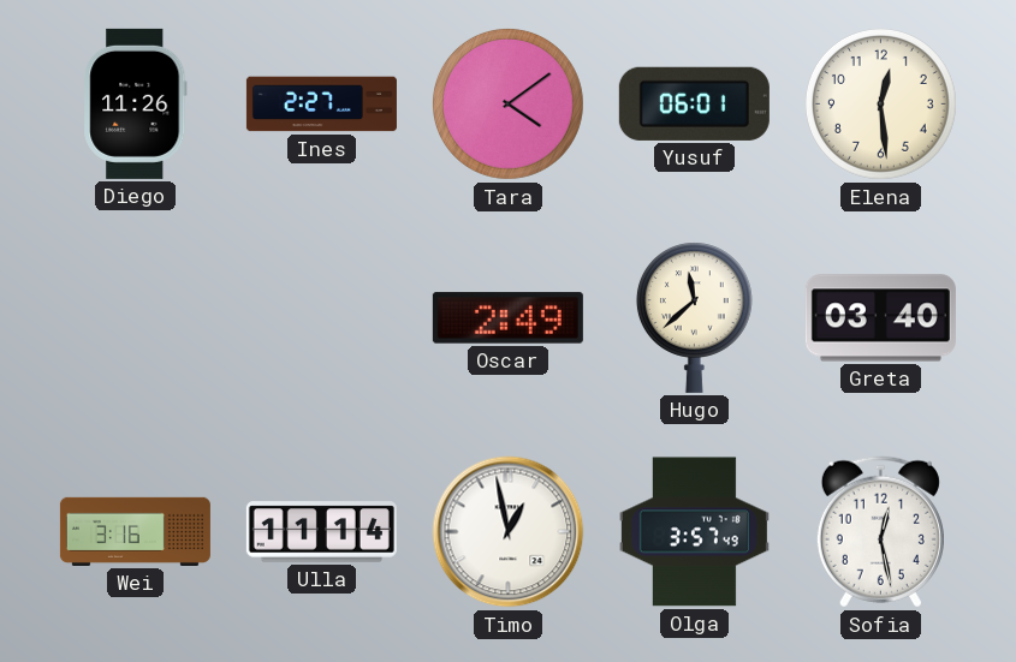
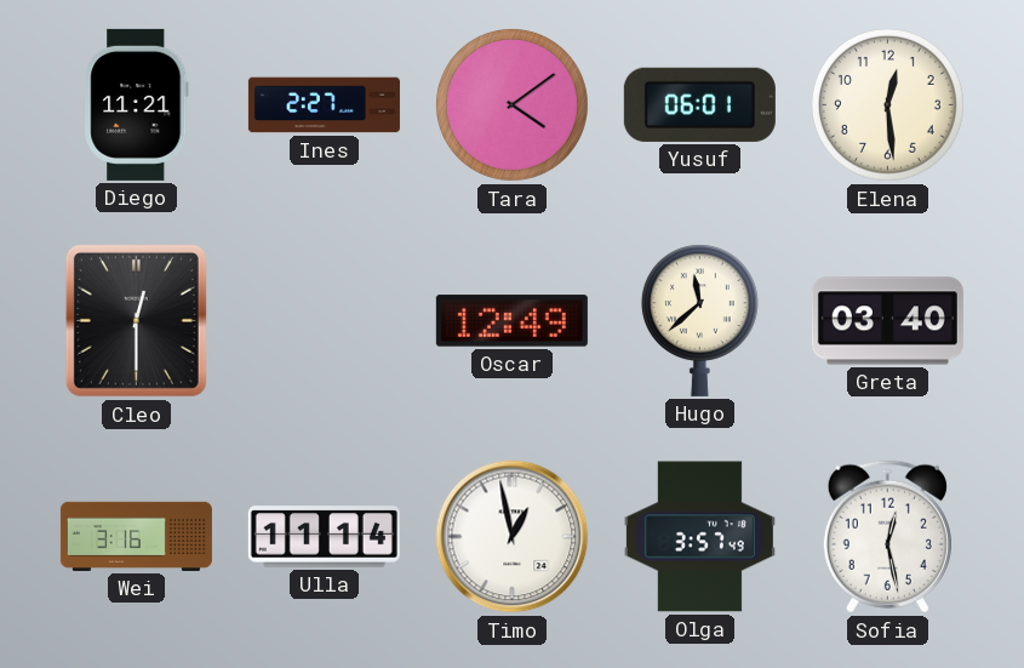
Diego: 11:26 -> 11:21 (137, 104)
Cleo: none -> 12:30 (136, 320)
Oscar: 2:49 -> 12:49 (511, 321)
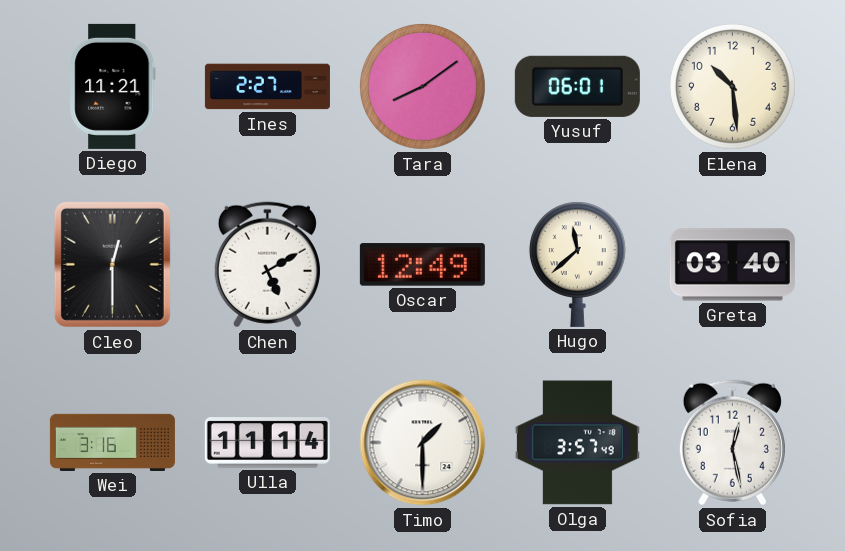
Tara: 4:09 -> 8:09 (422, 86)
Elena: 12:29 -> 10:29 (732, 86)
Chen: none -> 5:10 (267, 265)
Timo: 12:58 -> 1:30 (423, 443)
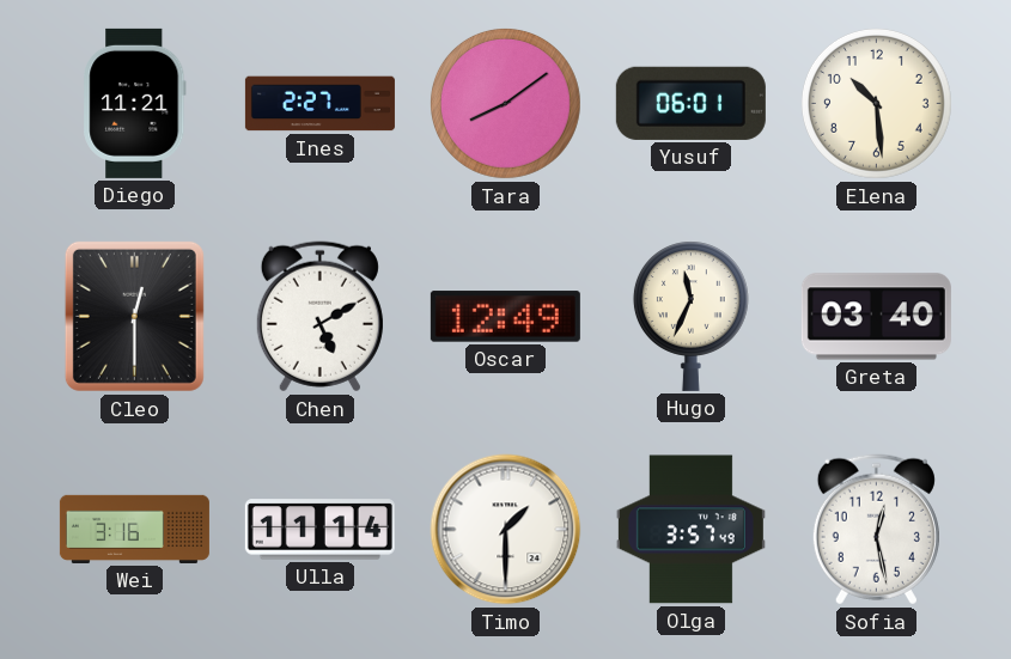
Hugo: 11:38 -> 11:34 (690, 316)
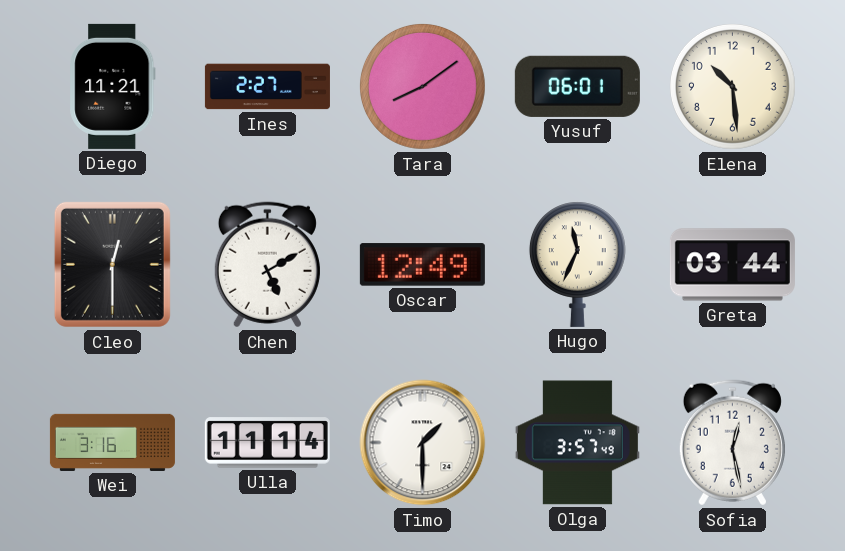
Greta: 03:40 -> 03:44 (732, 265)
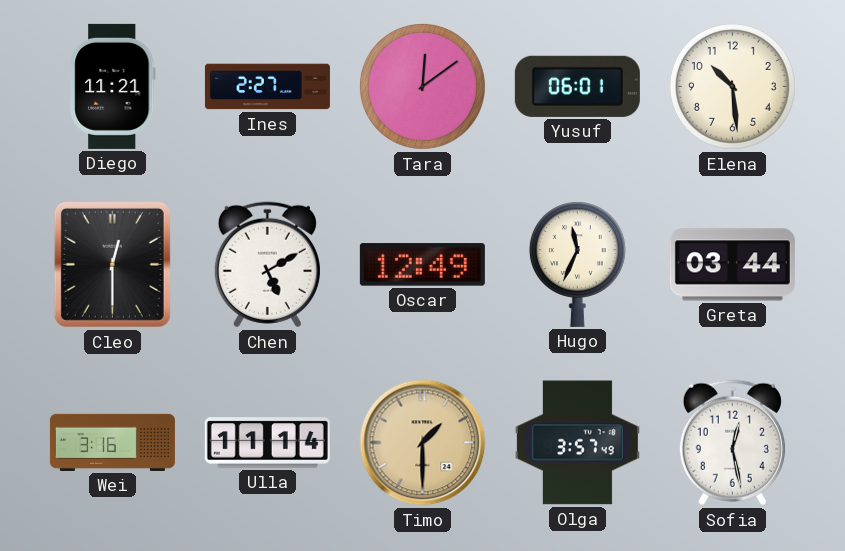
Tara: 8:09 -> 12:09 (422, 86)
Timo dial: white -> champagne (423, 443)
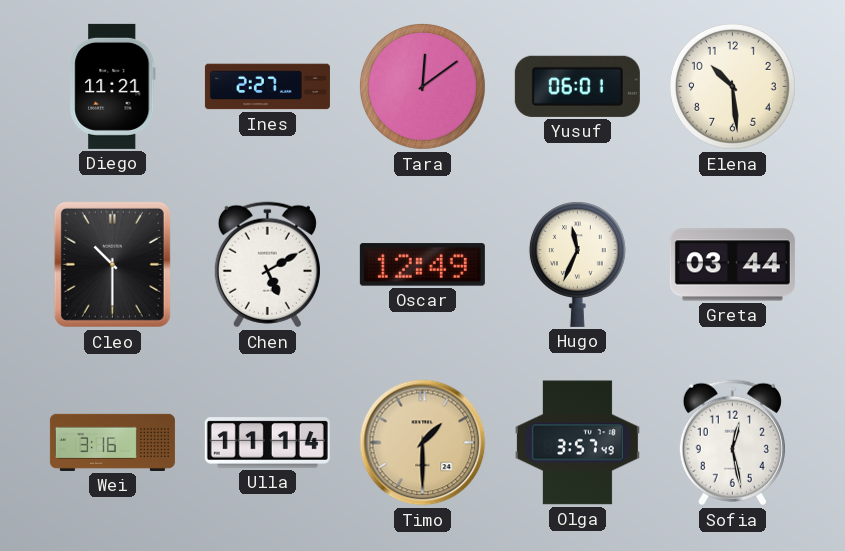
Cleo: 12:30 -> 10:30 (112, 264)
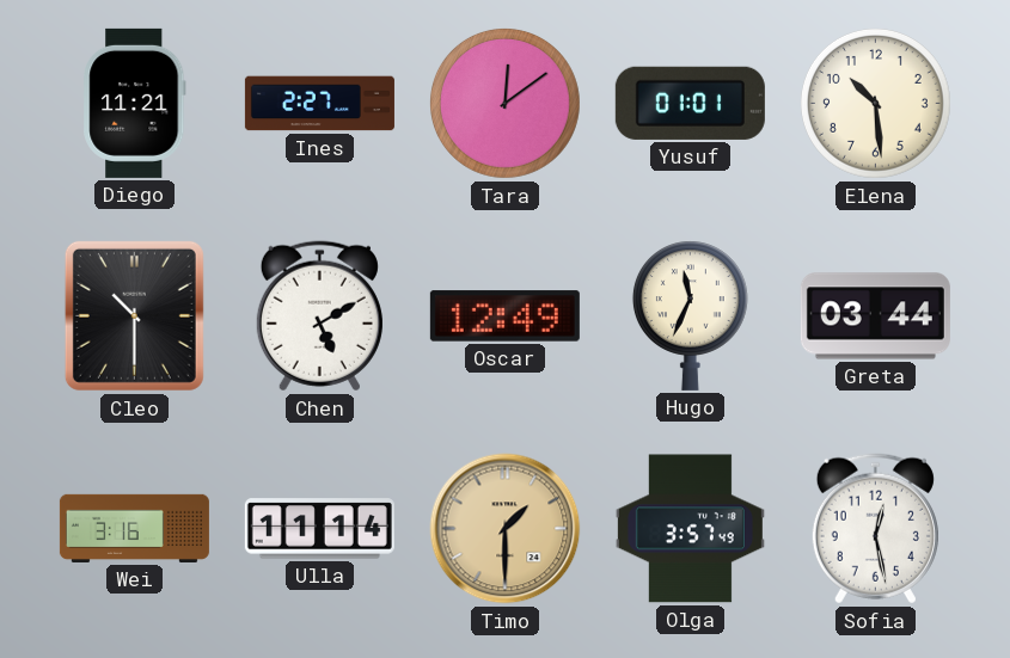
Yusuf: 06:01 -> 01:01 (690, 103)
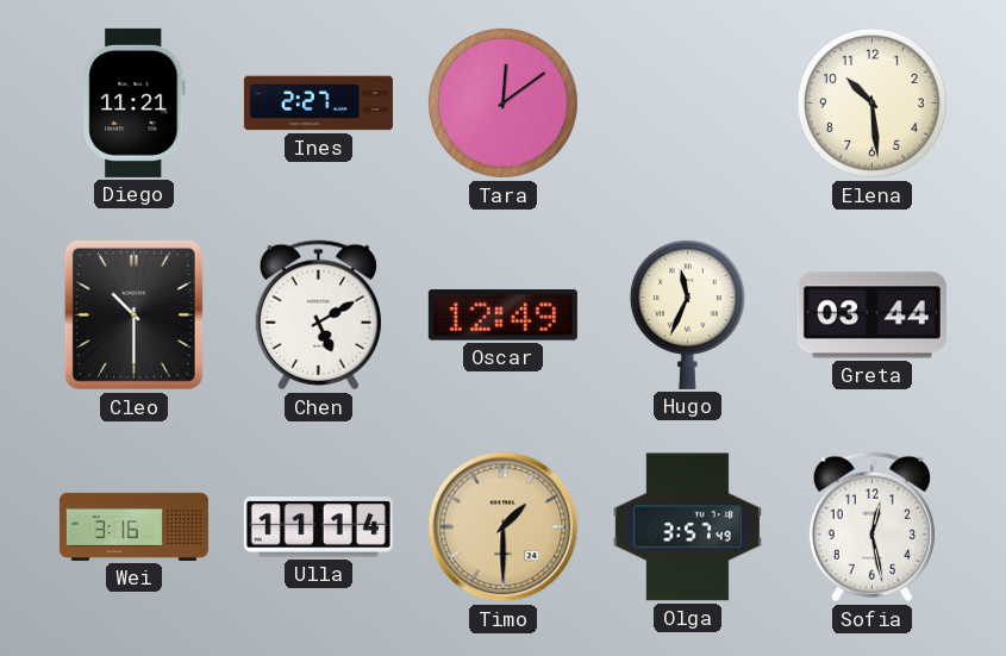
Yusuf: 01:01 -> none (690, 103)
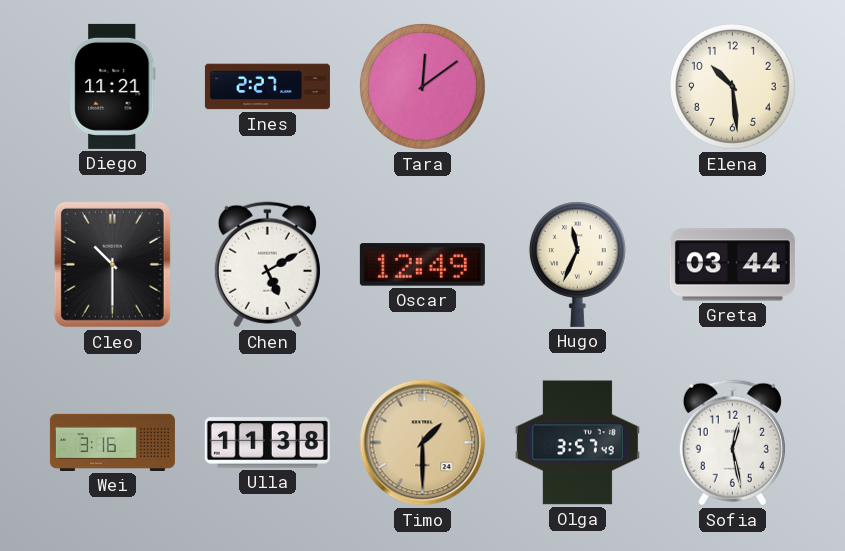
Ulla: 11:14 -> 11:38 (267, 443)
